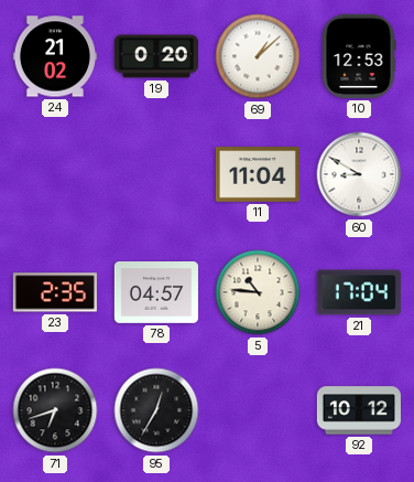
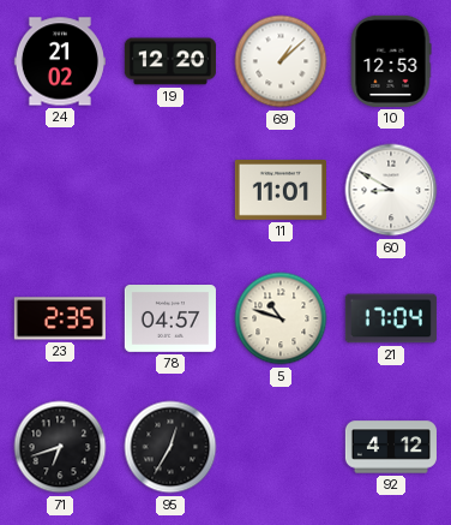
19: 0:20 -> 12:20 (170, 61)
11: 11:04 -> 11:01 (281, 191)
5: 10:46 -> 10:48 (281, 318)
92: 10:12 -> 4:12 (391, 447)
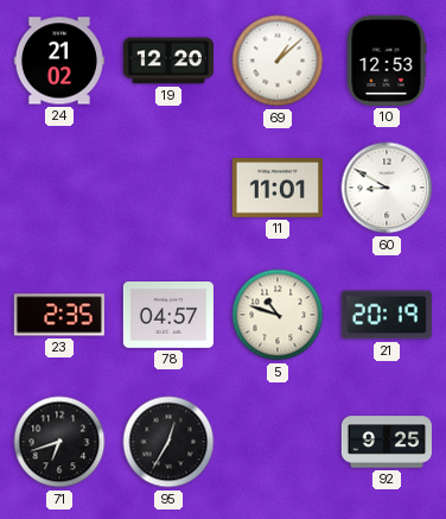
21: 17:04 -> 20:19 (387, 315)
92: 4:12 -> 9:25 (387, 442)
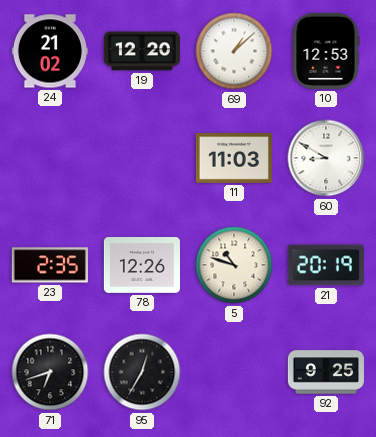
11: 11:01 -> 11:03 (234, 159)
78: 04:57 -> 12:26 (142, 266)
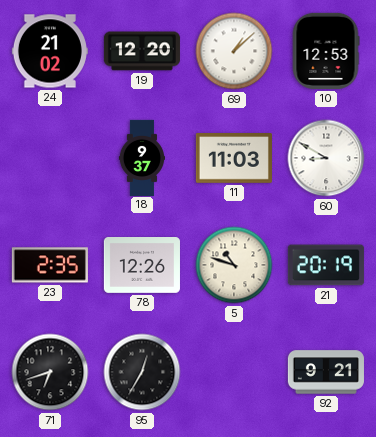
18: none -> 9:37 (141, 157)
92: 9:25 -> 9:21 (326, 372)
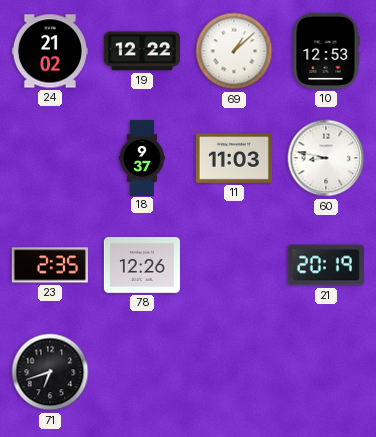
19: 12:20 -> 12:22 (142, 51)
60: 8:50 -> 8:47 (326, 158)
5: 10:48 -> none (234, 265)
95: 12:35 -> none (142, 372)
92: 9:21 -> none (326, 372)
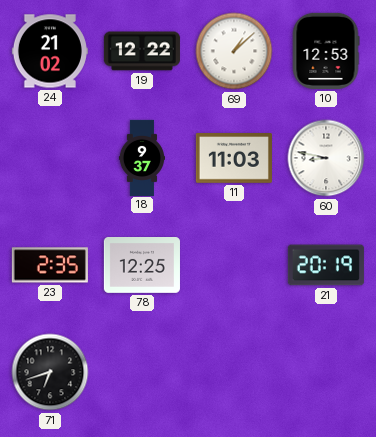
78: 12:26 -> 12:25 (142, 266)
